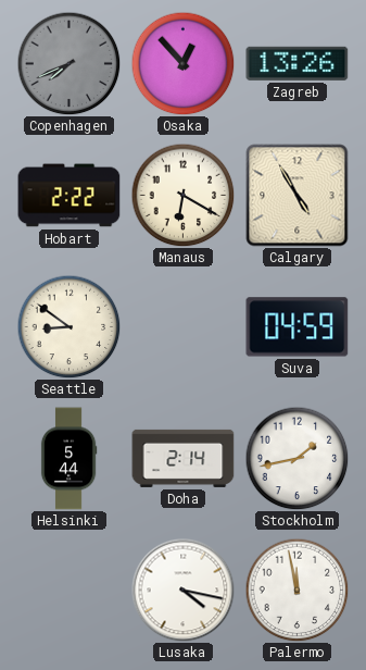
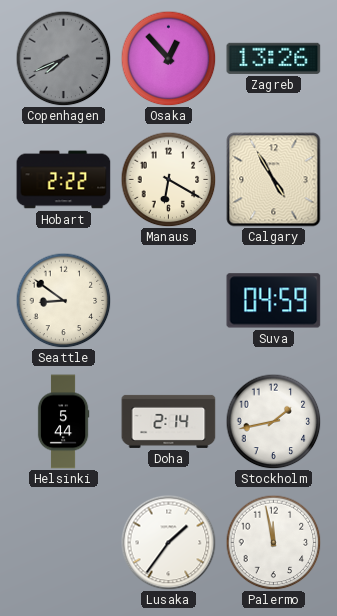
Lusaka: 4:17 -> 1:36 (168, 542)
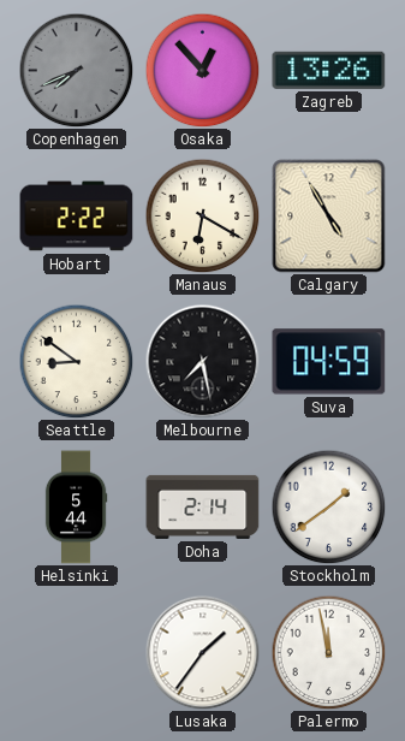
Melbourne: none -> 7:28 (202, 361)
Stockholm: 1:43 -> 1:39 (328, 506)
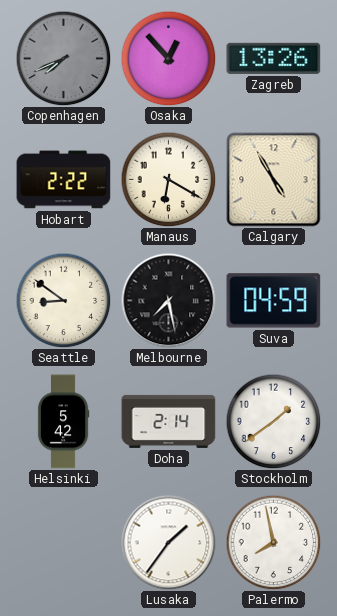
Helsinki: 5:44 -> 5:42 (63, 422)
Palermo: 11:58 -> 7:58 (273, 542)
